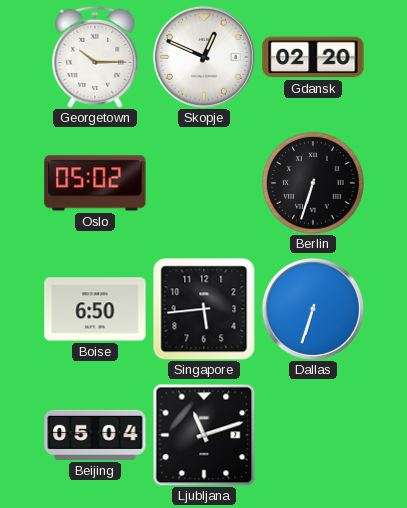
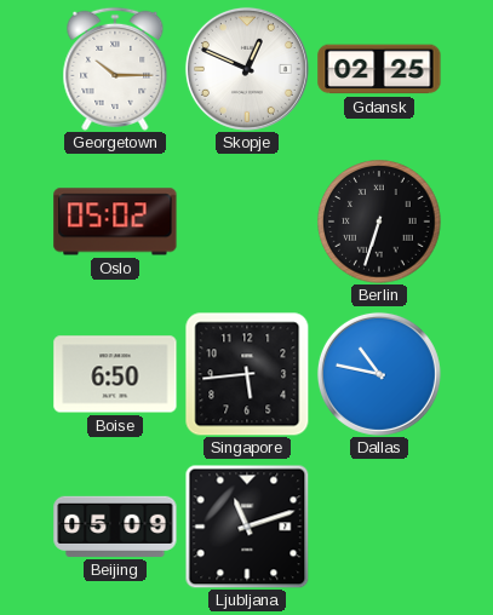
Gdansk: 02:20 -> 02:25 (379, 69)
Dallas: 6:33 -> 10:47 (379, 374)
Beijing: 05:04 -> 05:09 (115, 527)
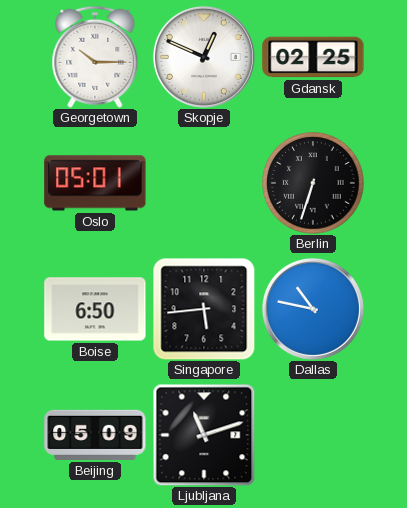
Oslo: 05:02 -> 05:01 (95, 183)
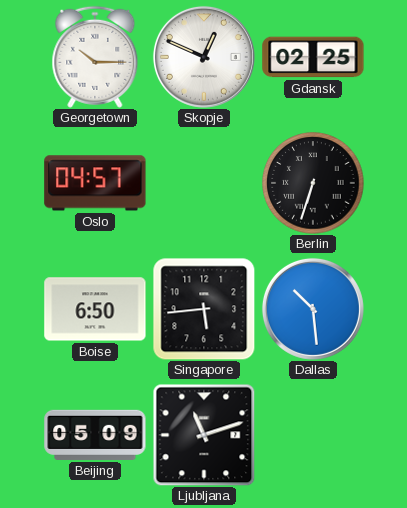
Oslo: 05:01 -> 04:57 (95, 183)
Dallas: 10:47 -> 10:29 (313, 309)
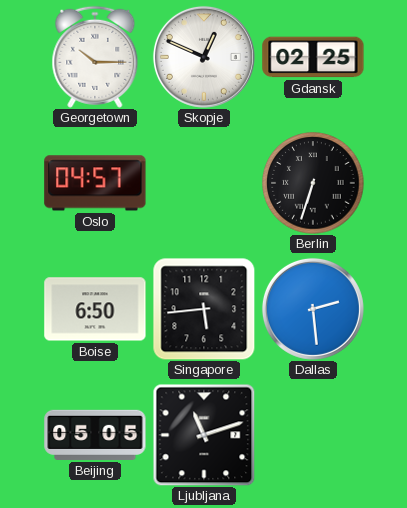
Dallas: 10:29 -> 2:29 (313, 309)
Beijing: 05:09 -> 05:05 (95, 435)
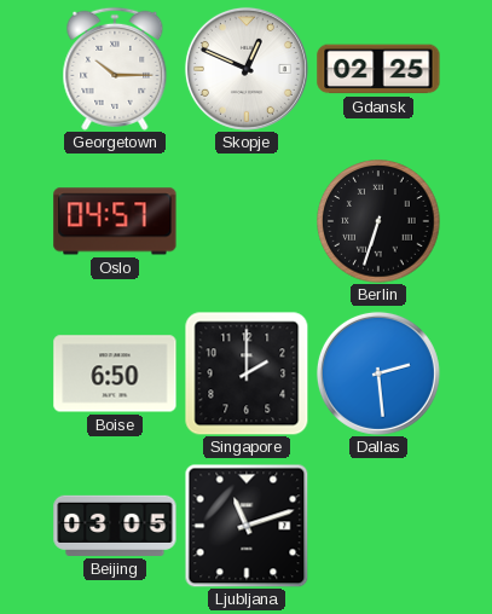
Singapore: 5:44 -> 2:00 (247, 373)
Beijing: 05:05 -> 03:05 (115, 526)
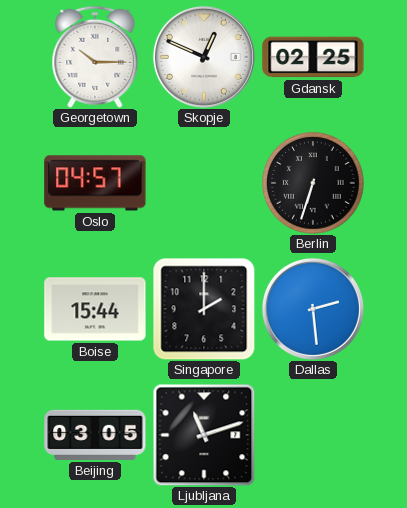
Boise: 6:50 -> 15:44 (95, 309)
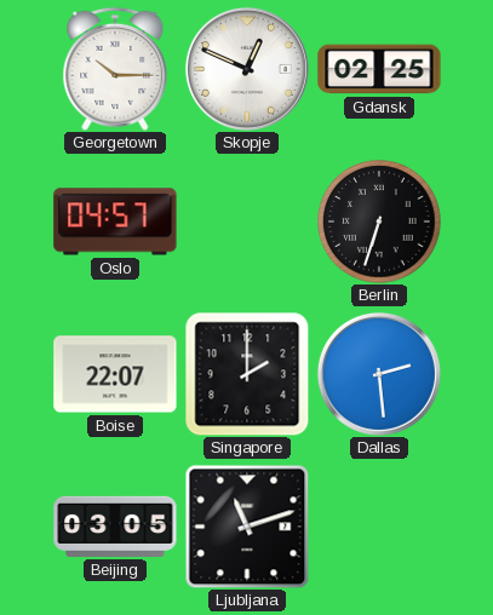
Boise: 15:44 -> 22:07 (115, 374)
